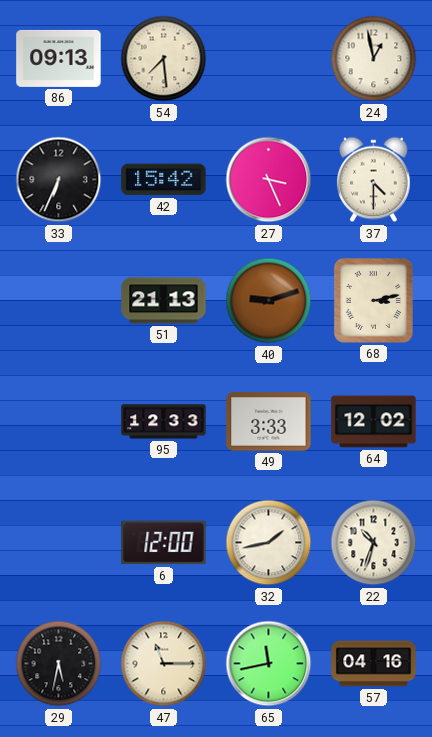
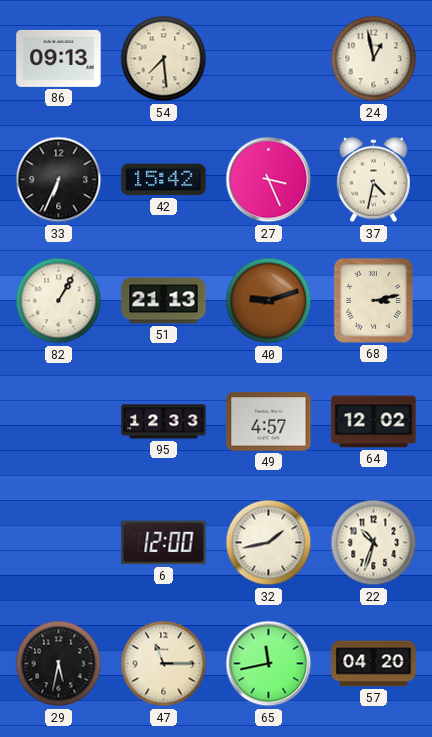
37: 4:30 -> 4:32 (374, 180)
82: none -> 1:05 (59, 301)
49: 3:33 -> 4:57 (269, 422)
57: 04:16 -> 04:20 (374, 664)
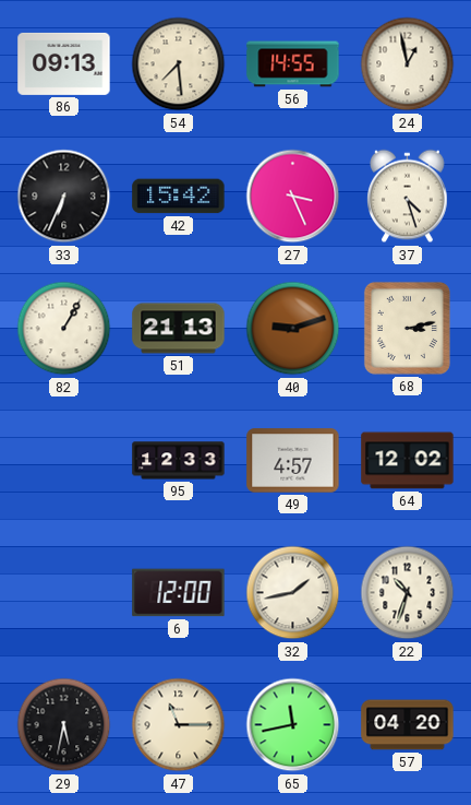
56: none -> 14:55 (293, 64)
37: 4:32 -> 4:27 (408, 197)
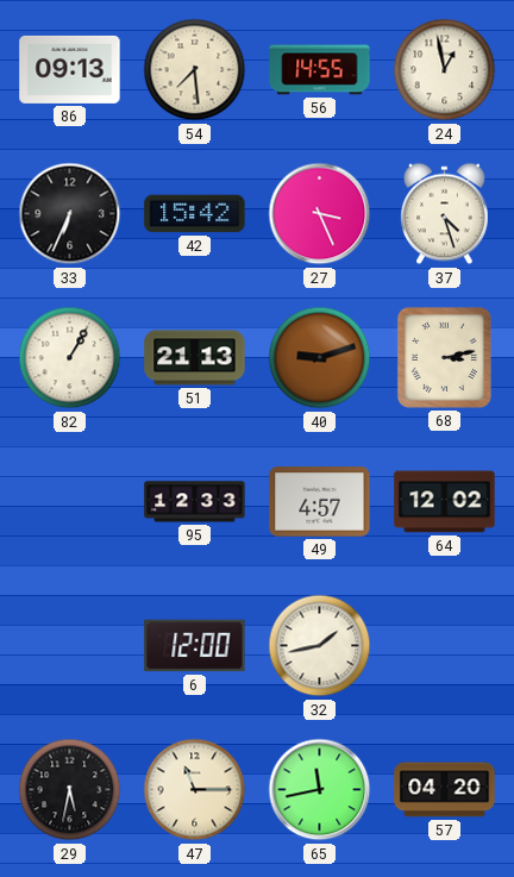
22: 10:33 -> none (408, 593)
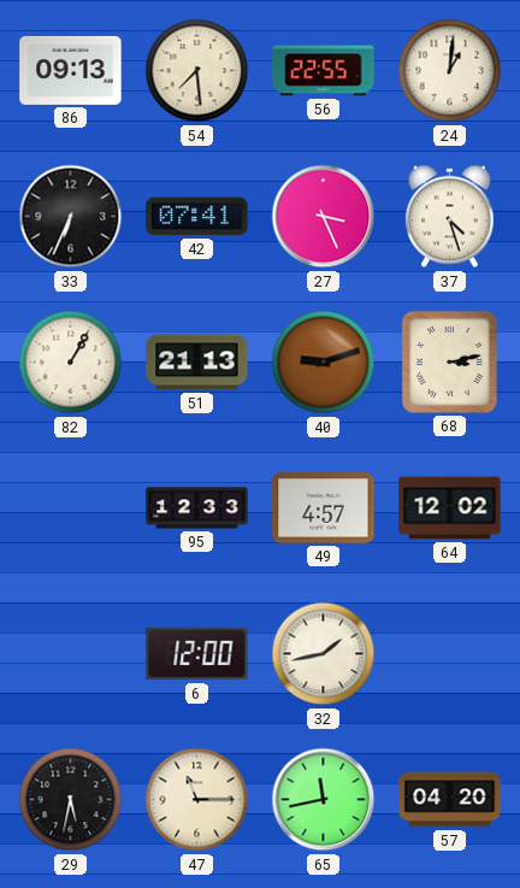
56: 14:55 -> 22:55 (324, 71)
24: 12:58 -> 1:01 (450, 71)
42: 15:42 -> 07:41 (197, 217)
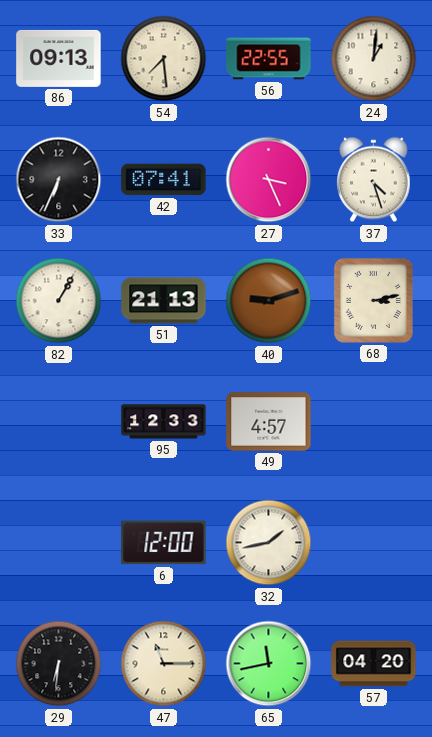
64: 12:02 -> none (450, 508)
29: 5:32 -> 6:31 (59, 664)
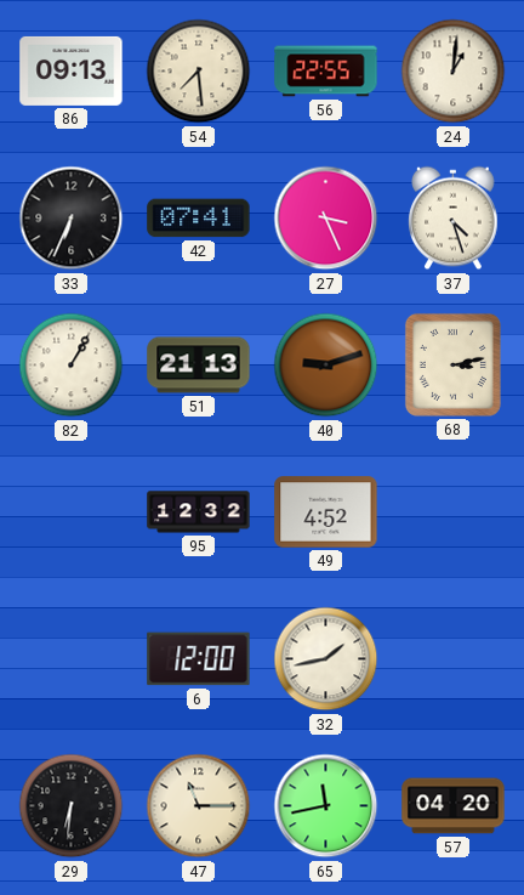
95: 12:33 -> 12:32 (199, 512)
49: 4:57 -> 4:52 (326, 512)
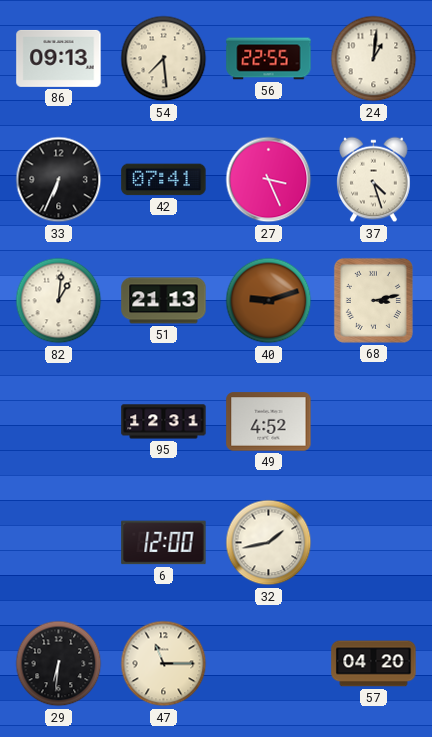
82: 1:05 -> 1:01 (59, 301)
95: 12:32 -> 12:31 (164, 422)
65: 11:43 -> none (326, 806)
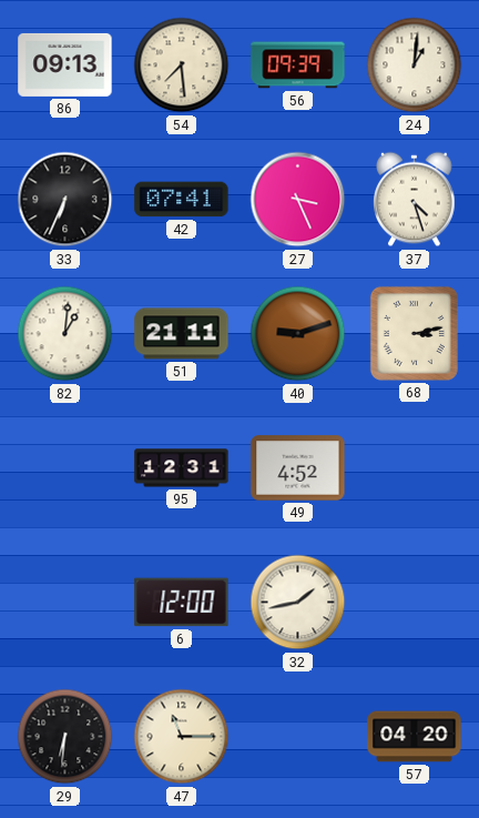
56: 22:55 -> 09:39 (298, 65)
51: 21:13 -> 21:11 (182, 334)
